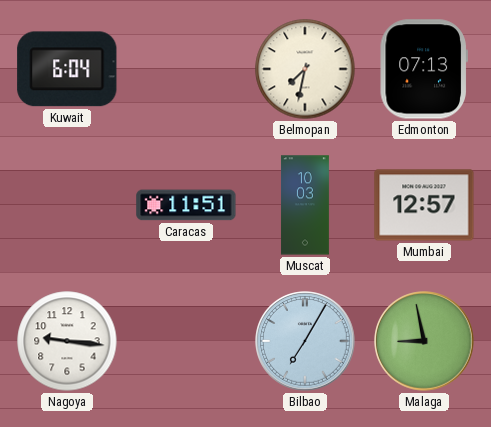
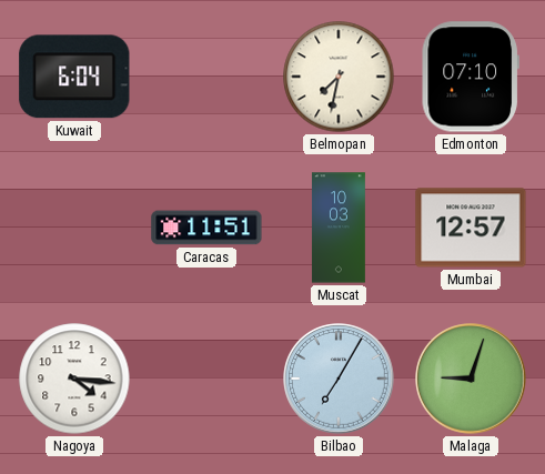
Edmonton: 07:13 -> 07:10 (471, 77)
Nagoya: 9:16 -> 4:16 (74, 379)
Malaga: 8:58 -> 9:03 (471, 379)
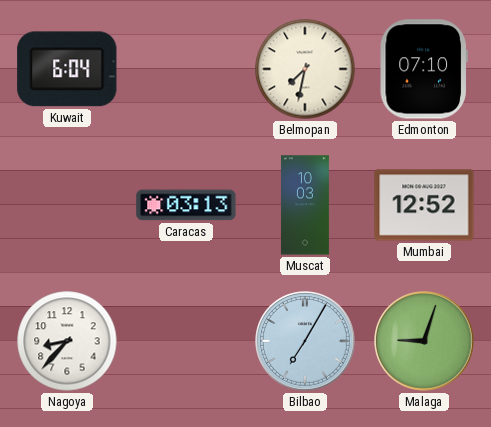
Caracas: 11:51 -> 03:13 (186, 205)
Mumbai: 12:57 -> 12:52 (424, 205)
Nagoya: 4:16 -> 8:37 (67, 341)
